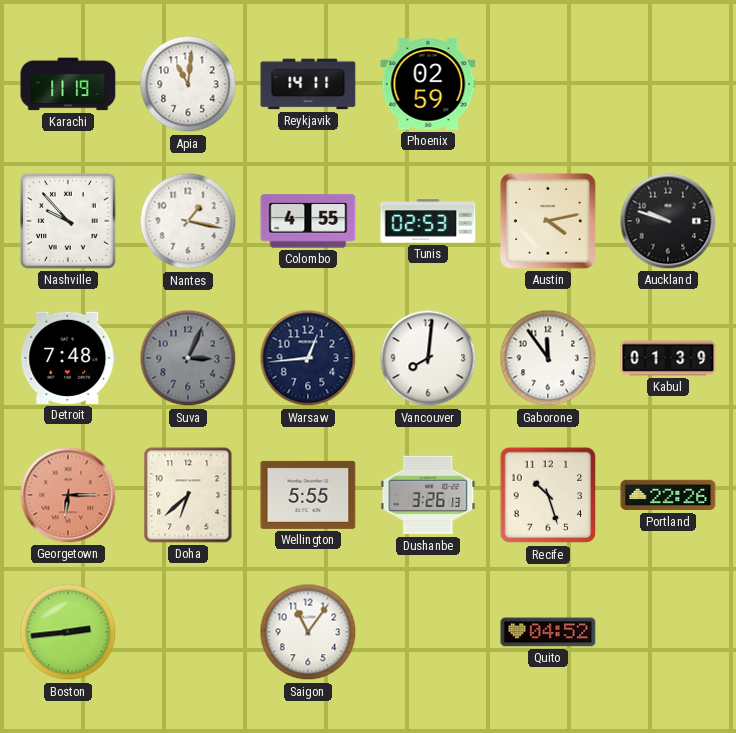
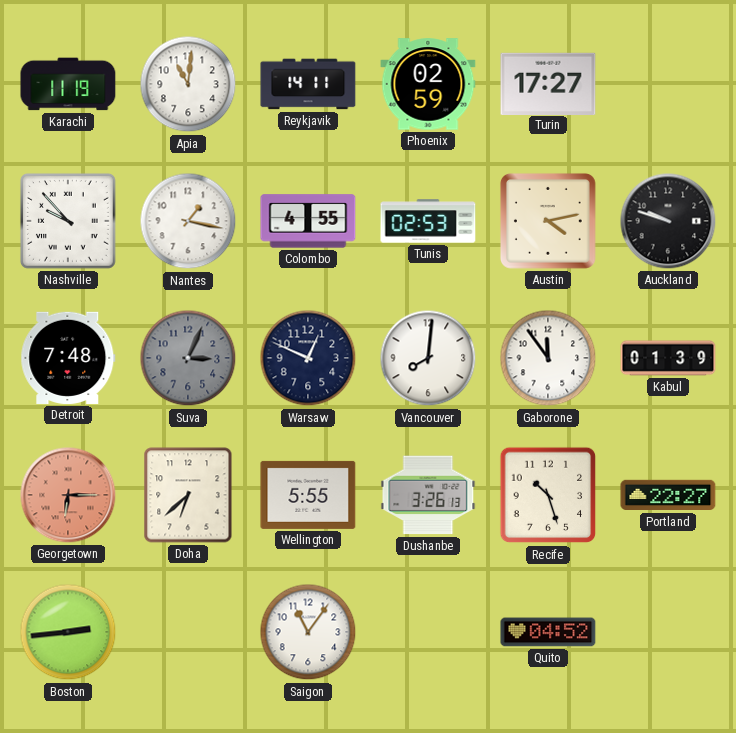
Turin: none -> 17:27 (548, 83)
Warsaw: 12:44 -> 12:49 (308, 358)
Portland: 22:26 -> 22:27 (668, 495)
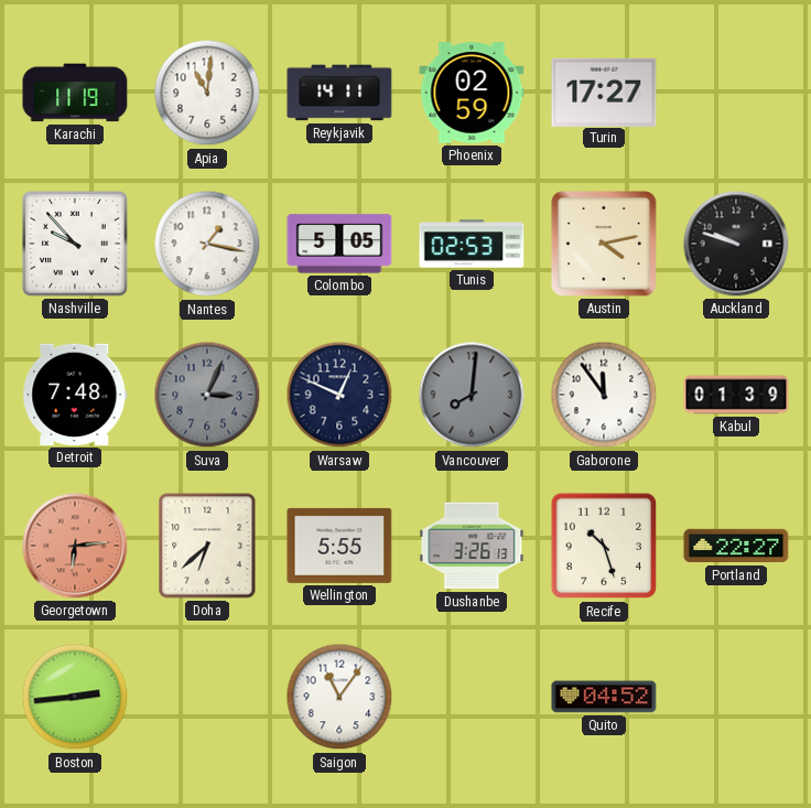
Colombo: 4:55 -> 5:05 (339, 244)
Vancouver dial: white -> grey (472, 395)
Georgetown: 6:15 -> 6:14 (75, 546)
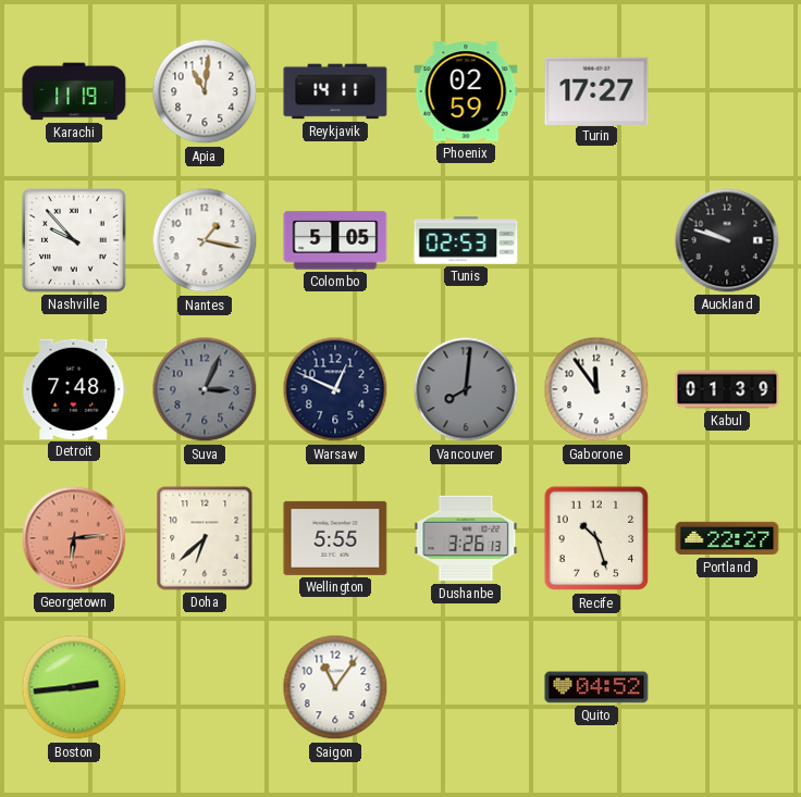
Austin: 4:13 -> none (604, 244)
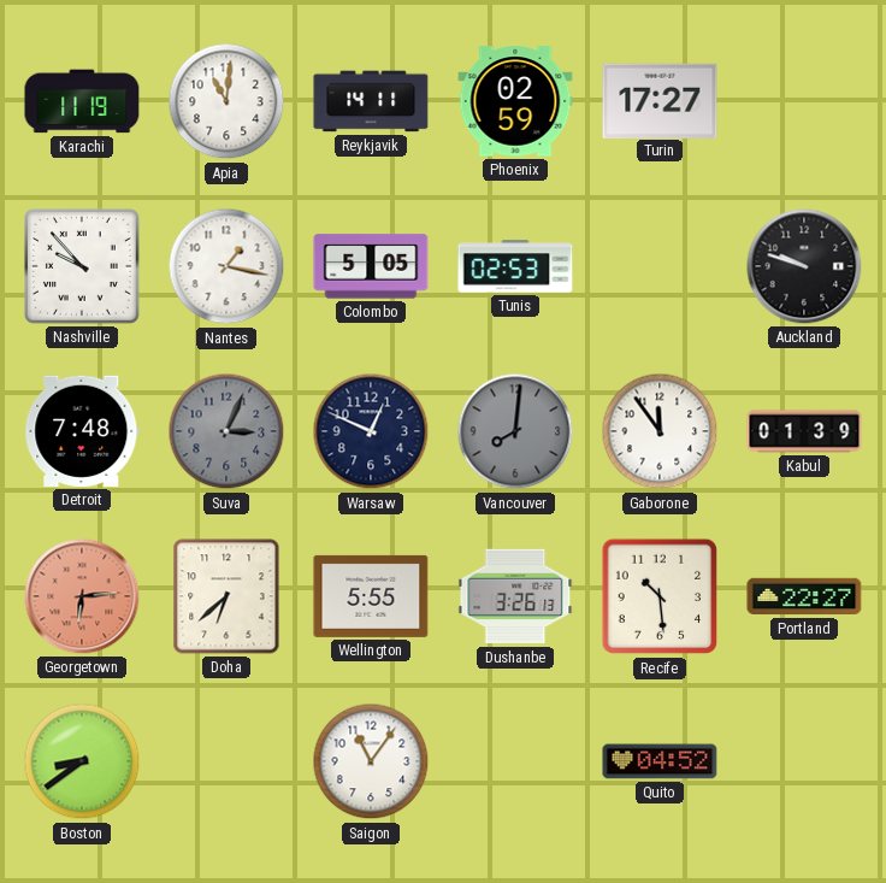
Recife: 10:27 -> 10:29 (660, 596)
Boston: 2:44 -> 8:39 (82, 761)
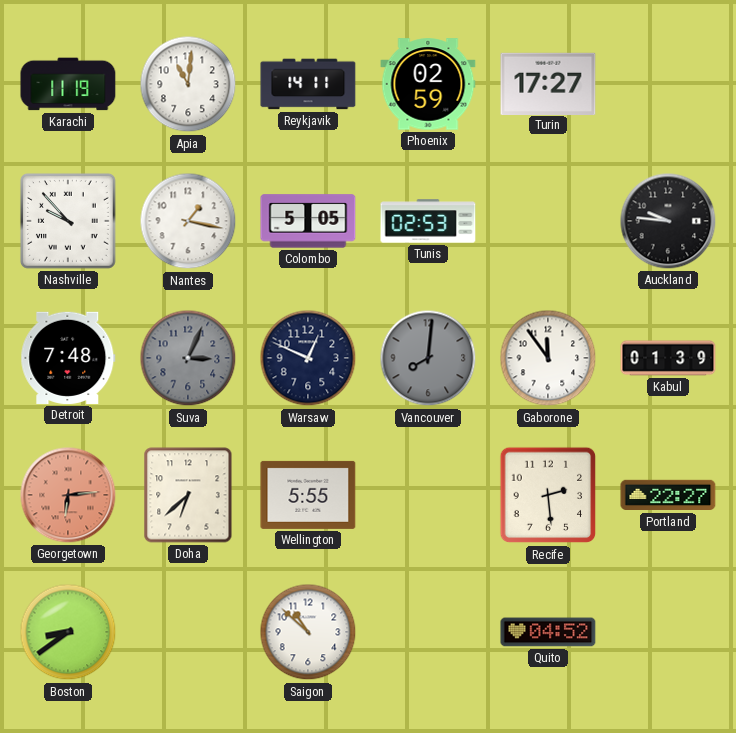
Auckland: 9:48 -> 9:46 (668, 221)
Dushanbe: 3:26 -> none (515, 596)
Recife: 10:29 -> 2:29 (548, 495)
Saigon: 11:06 -> 10:52 (308, 632)
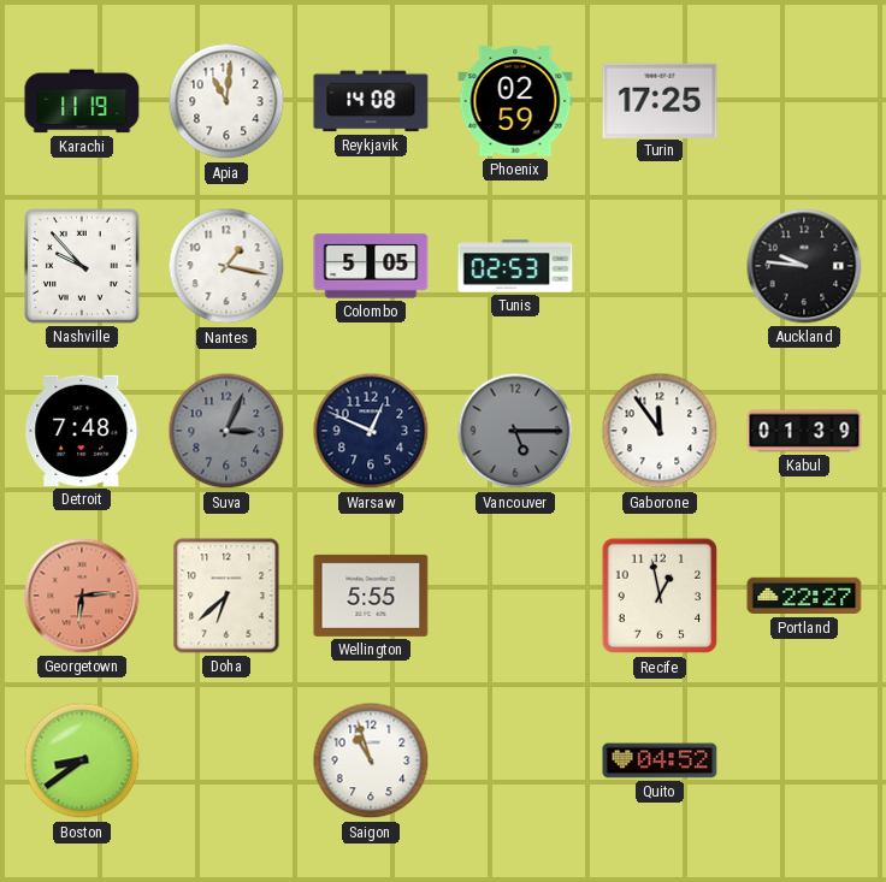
Reykjavik: 14:11 -> 14:08 (371, 101)
Turin: 17:27 -> 17:25 (660, 100)
Vancouver: 8:01 -> 5:15 (515, 431)
Recife: 2:29 -> 12:58 (660, 596)
Saigon: 10:52 -> 10:57 (371, 760)
